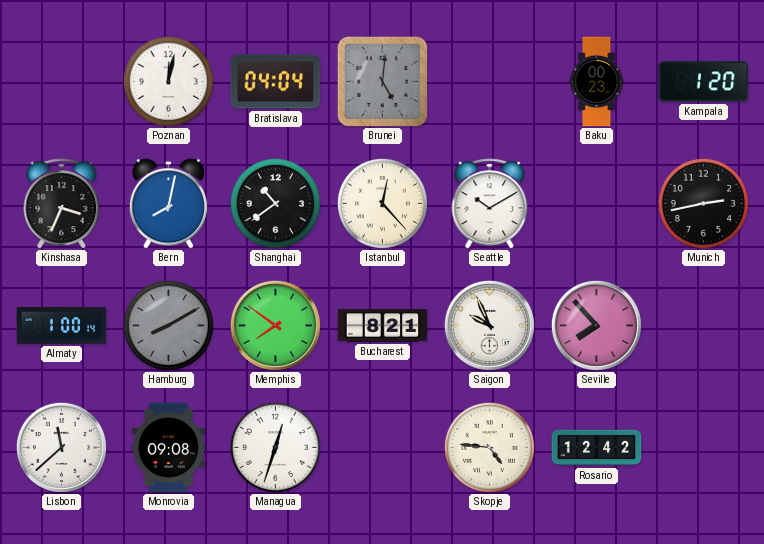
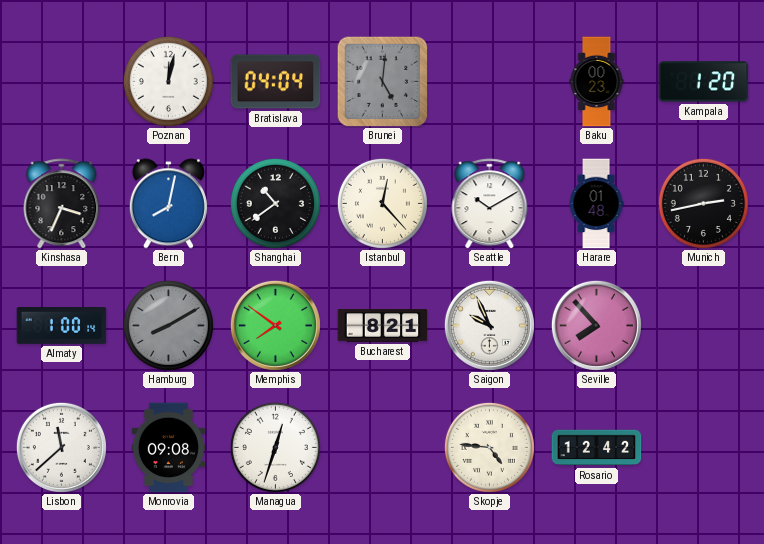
Harare: none -> 01:48 (596, 204)
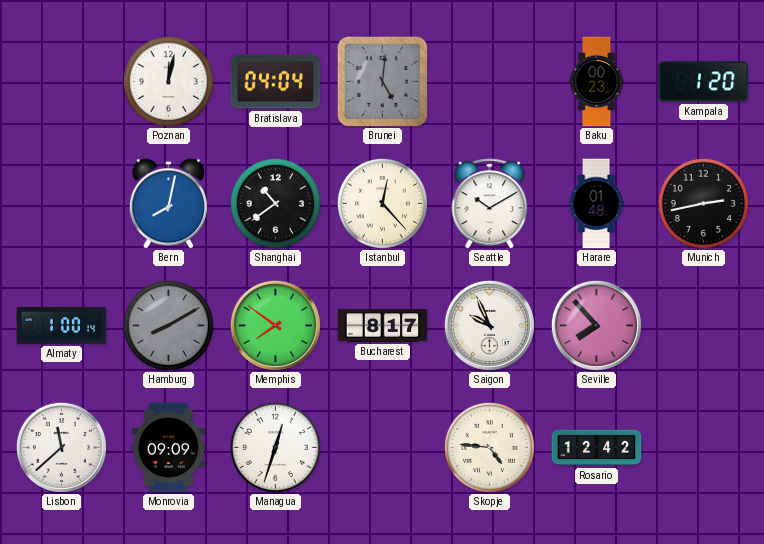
Kinshasa: 3:34 -> none (62, 204)
Bucharest: 8:21 -> 8:17 (383, 326)
Monrovia: 09:08 -> 09:09 (169, 448)
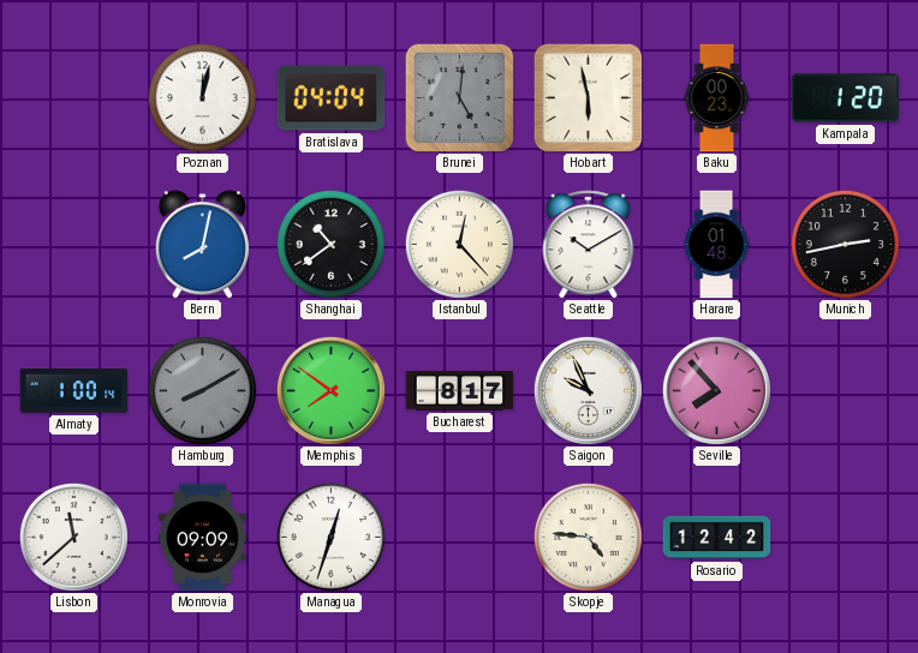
Hobart: none -> 5:58 (588, 97)
